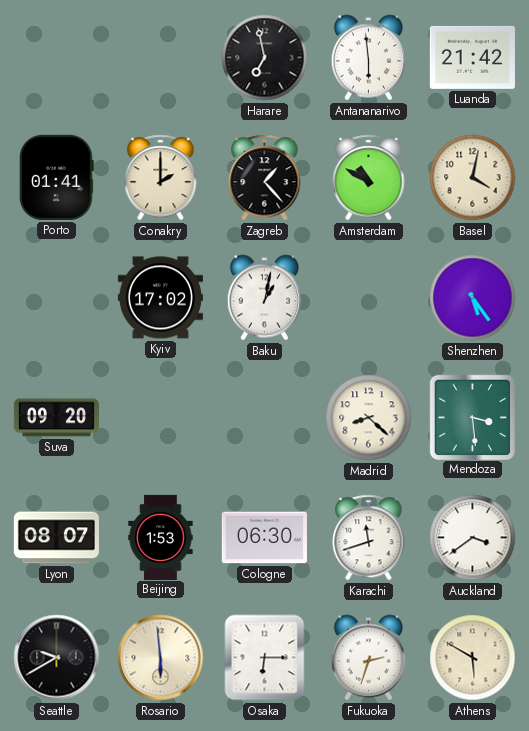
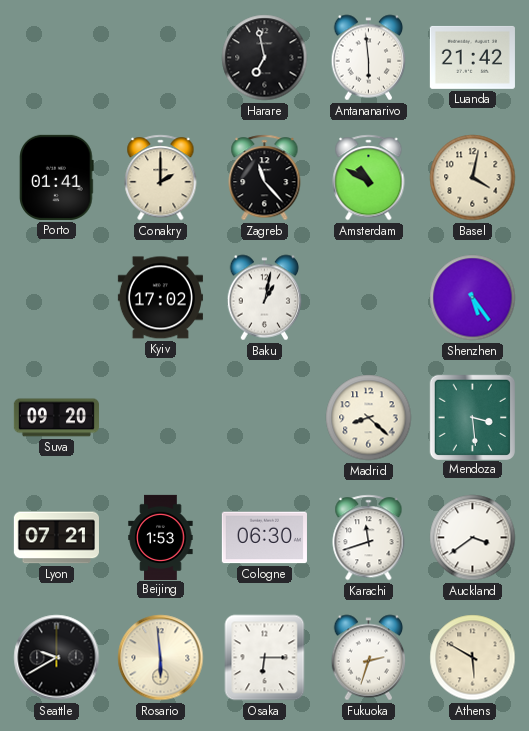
Zagreb: 1:23 -> 11:23 (265, 178)
Lyon: 08:07 -> 07:21 (56, 538)
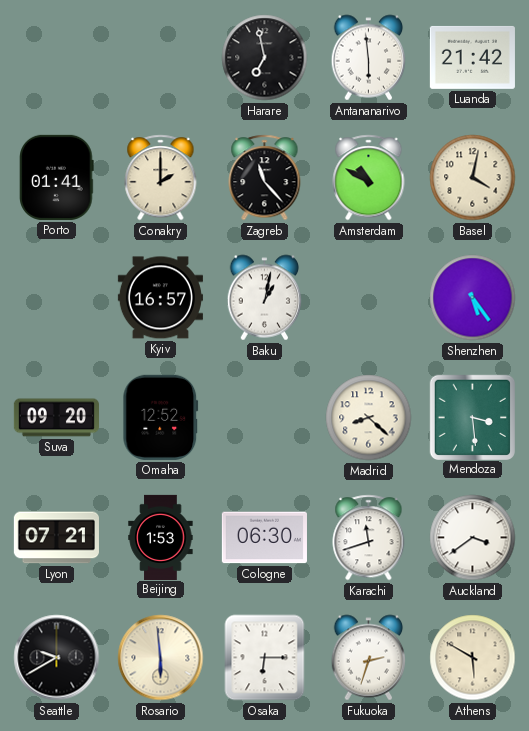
Kyiv: 17:02 -> 16:57 (160, 298)
Omaha: none -> 12:52 (161, 417)
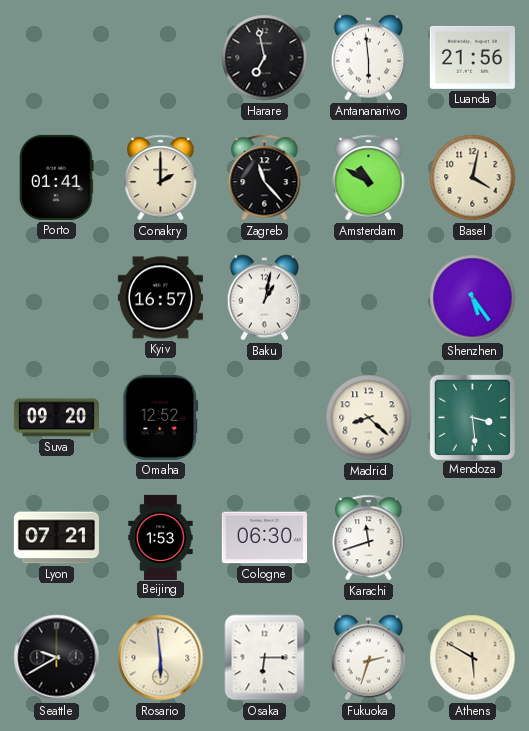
Luanda: 21:42 -> 21:56 (472, 57)
Auckland: 3:39 -> none (473, 538)
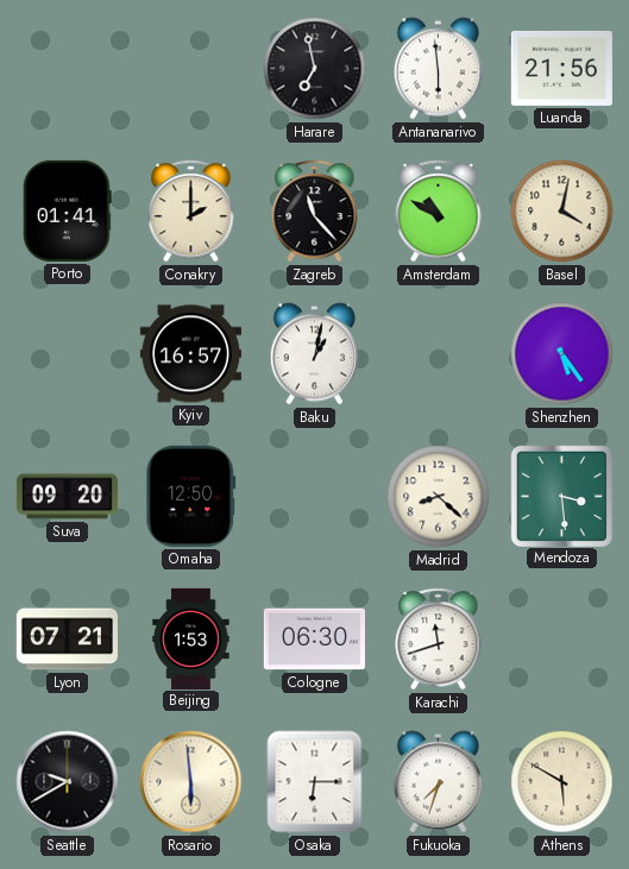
Omaha: 12:52 -> 12:50 (191, 496)
Fukuoka: 2:33 -> 7:33 (439, 782)
